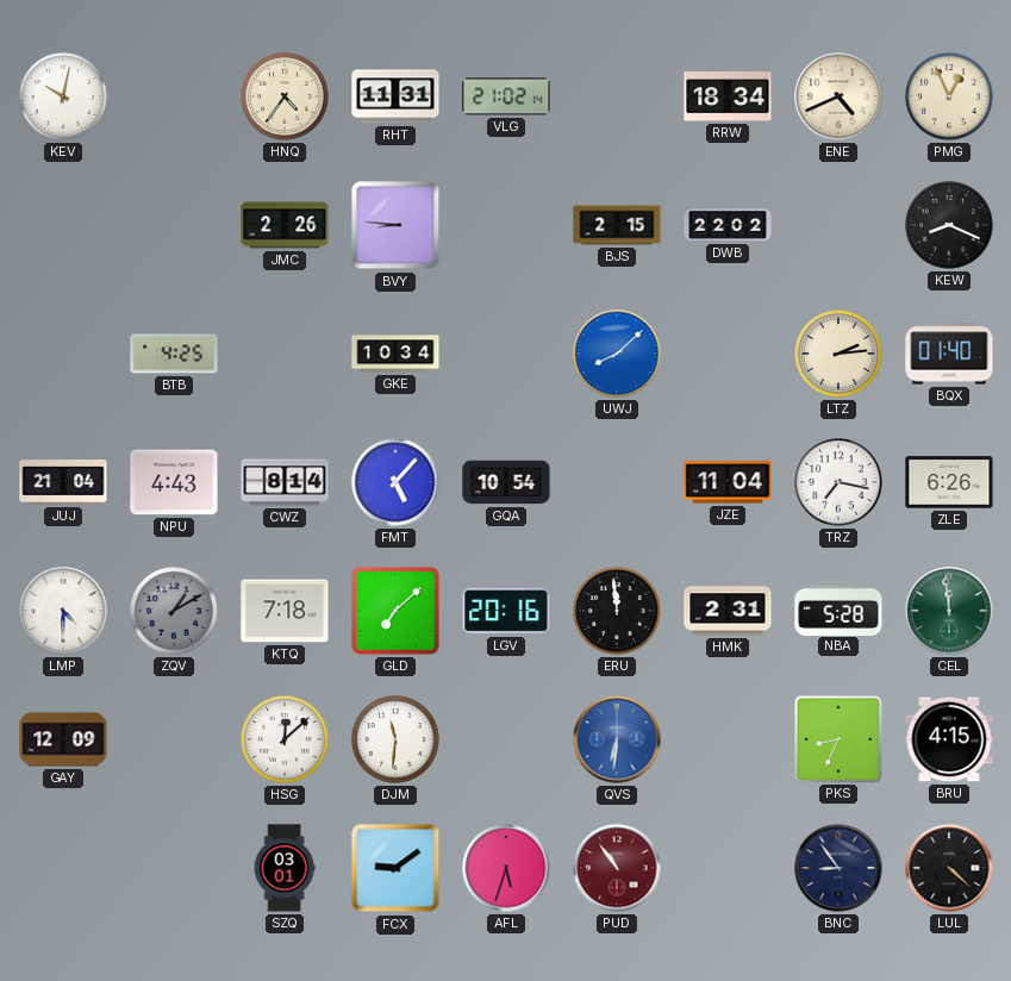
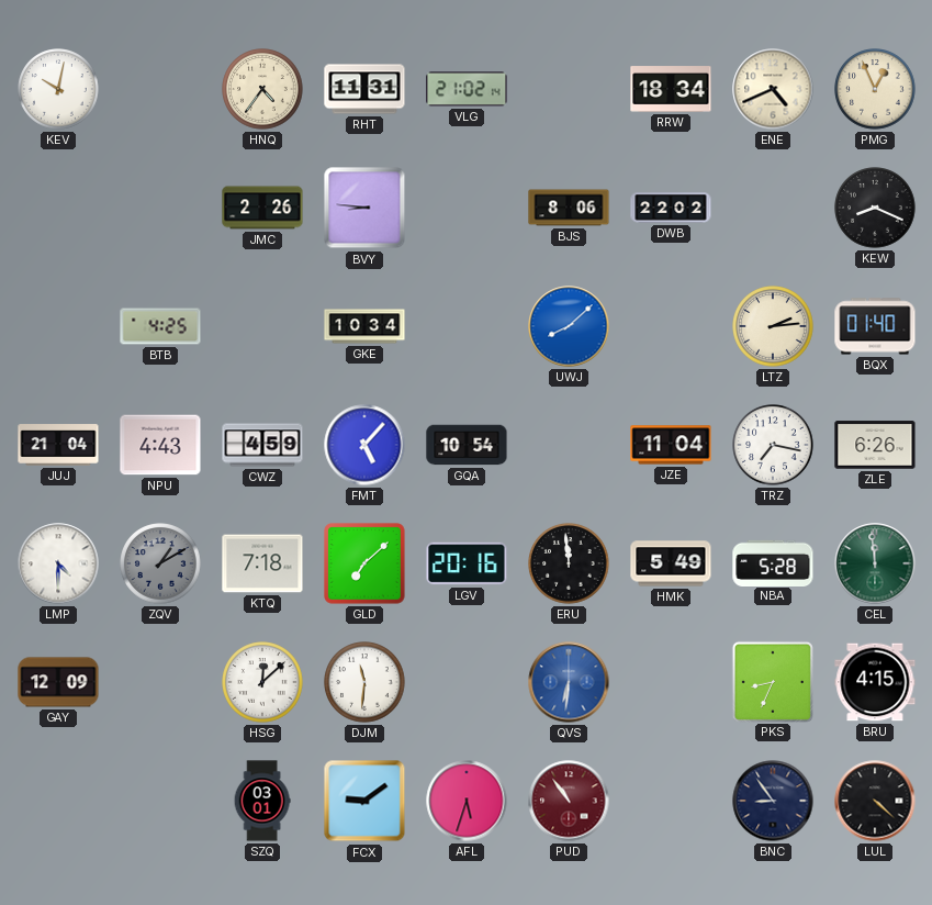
BJS: 2:15 -> 8:06 (569, 208)
CWZ: 8:14 -> 4:59 (262, 445)
HMK: 2:31 -> 5:49 (671, 563)
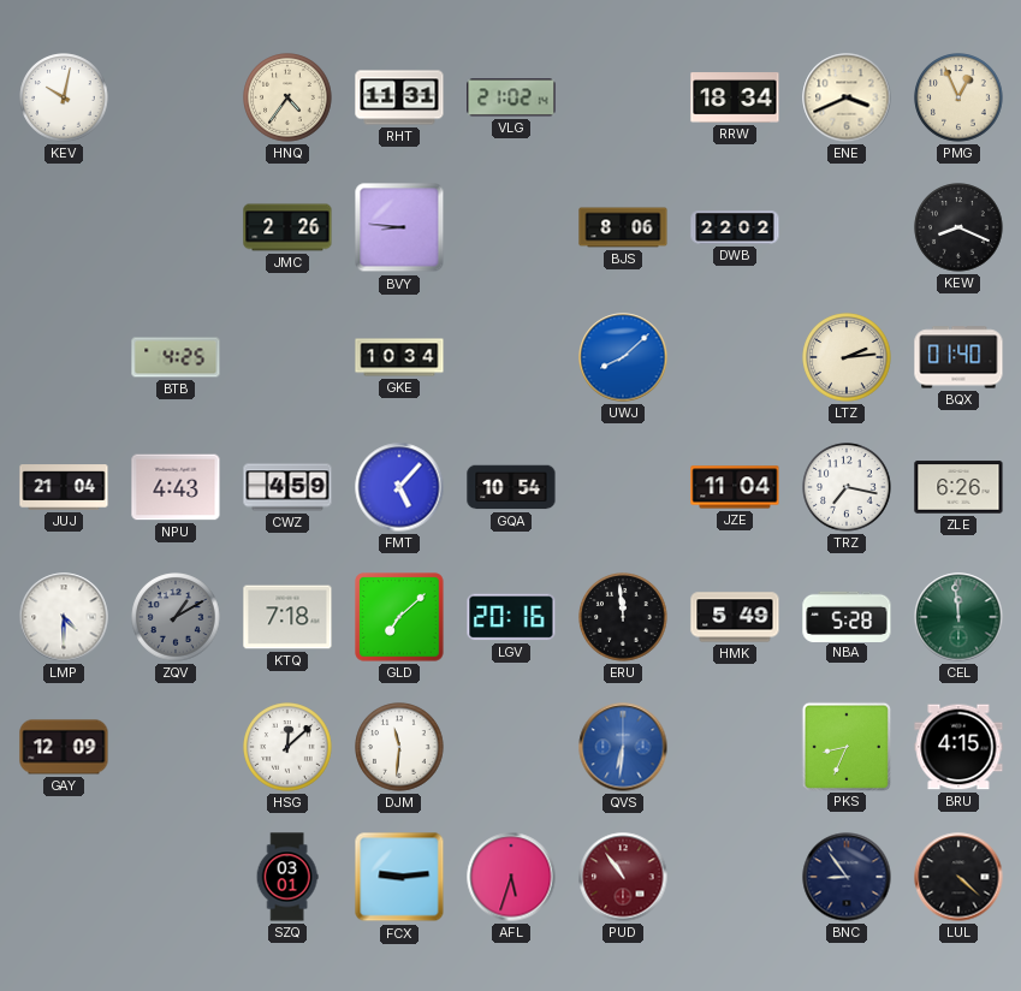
ENE: 4:41 -> 3:41 (847, 97)
FCX: 9:09 -> 9:14 (399, 877)
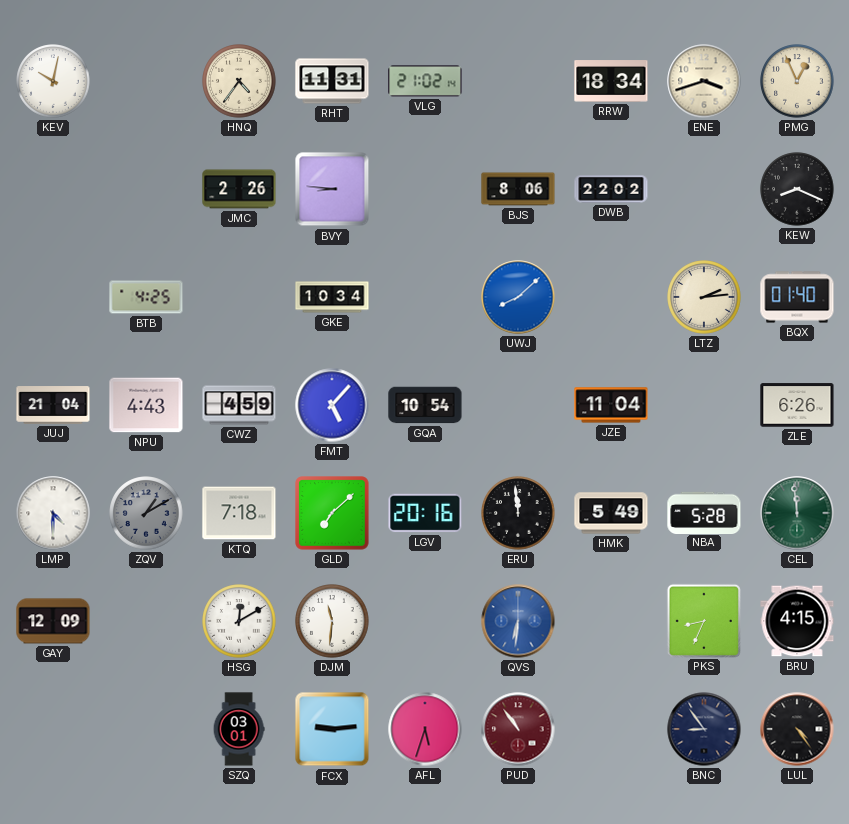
ENE: 3:41 -> 3:42 (704, 81)
TRZ: 7:17 -> none (847, 487)
HSG: 12:08 -> 12:10 (239, 621)
LUL: 4:22 -> 4:24 (797, 729)
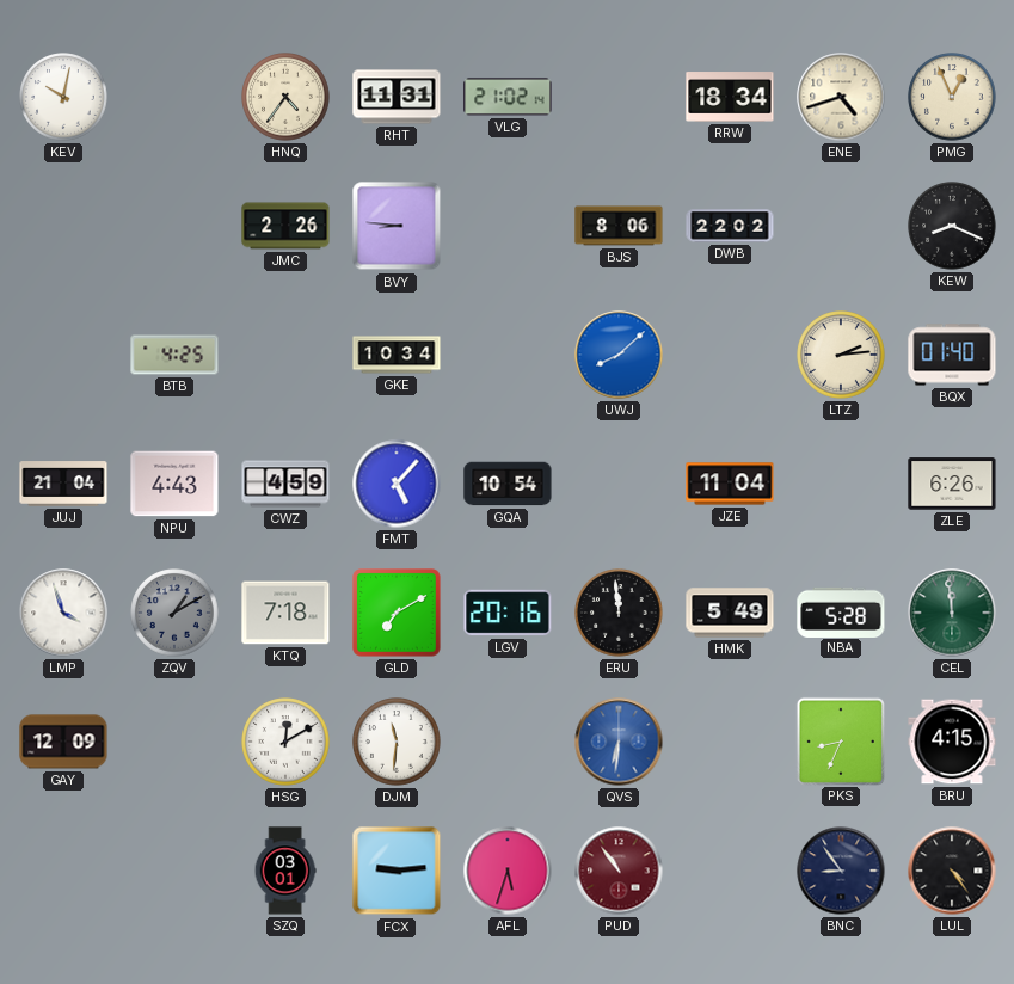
ENE: 3:42 -> 4:42 (841, 97)
LMP: 4:30 -> 3:57 (63, 613)
GLD: 7:08 -> 7:10 (397, 613)
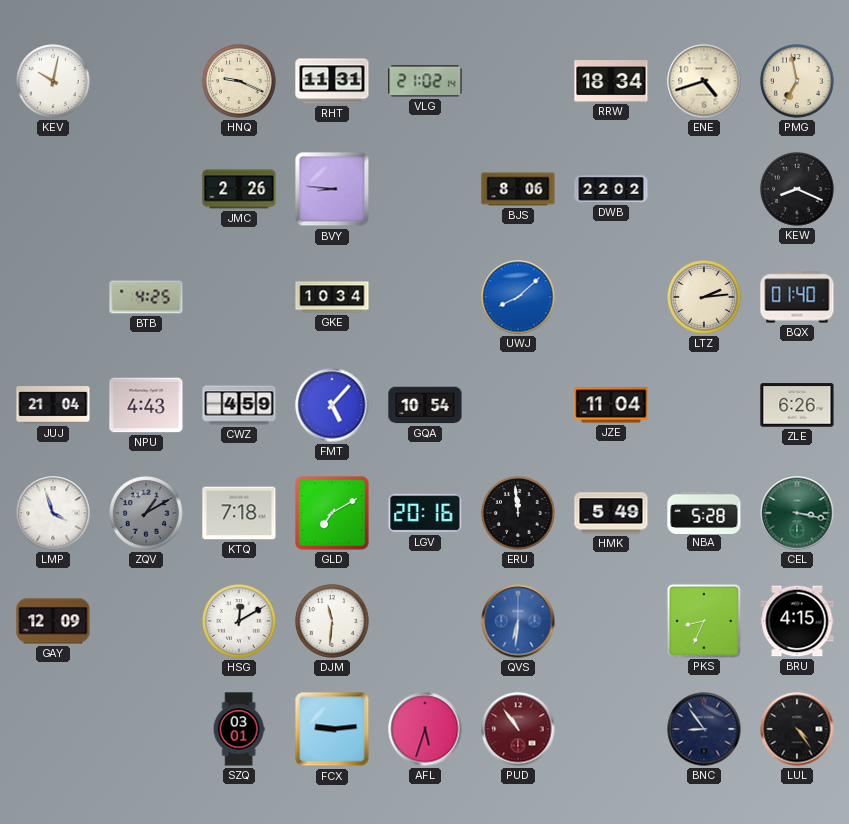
HNQ: 4:36 -> 9:19 (239, 81)
PMG: 12:56 -> 6:58 (797, 81)
CEL: 11:59 -> 3:17 (797, 513)
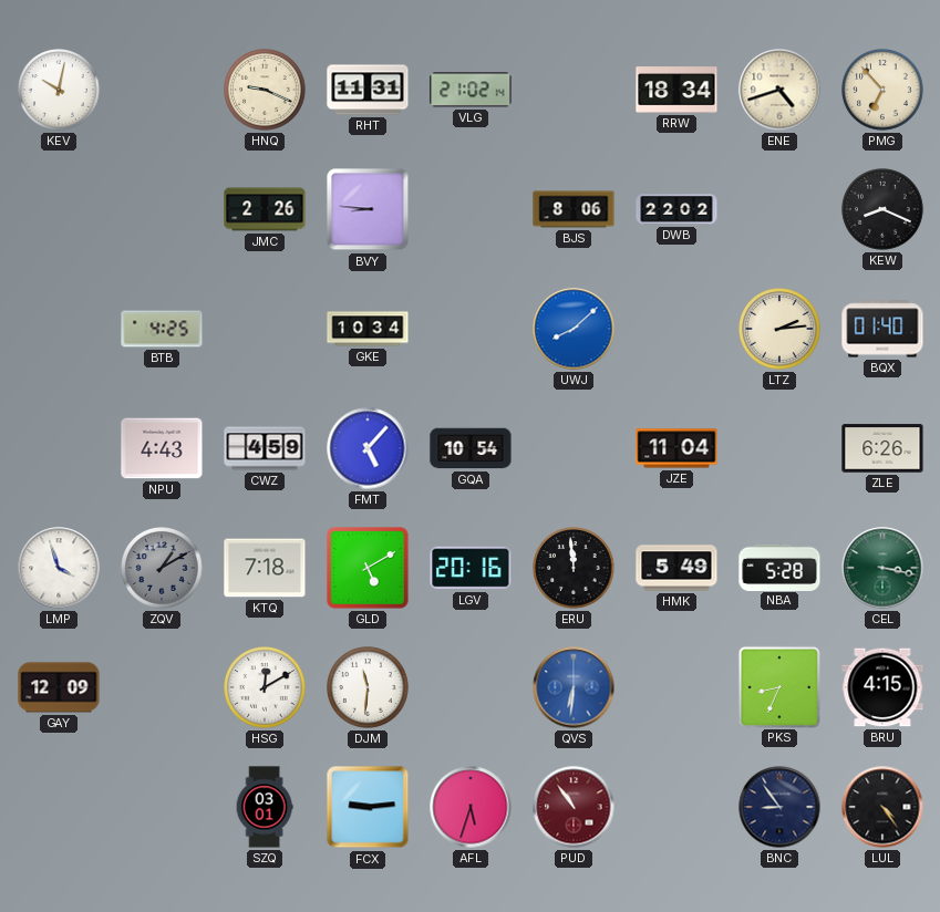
PMG: 6:58 -> 6:53 (882, 90)
JUJ: 21:04 -> none (53, 405)
GLD: 7:10 -> 5:10 (368, 568)
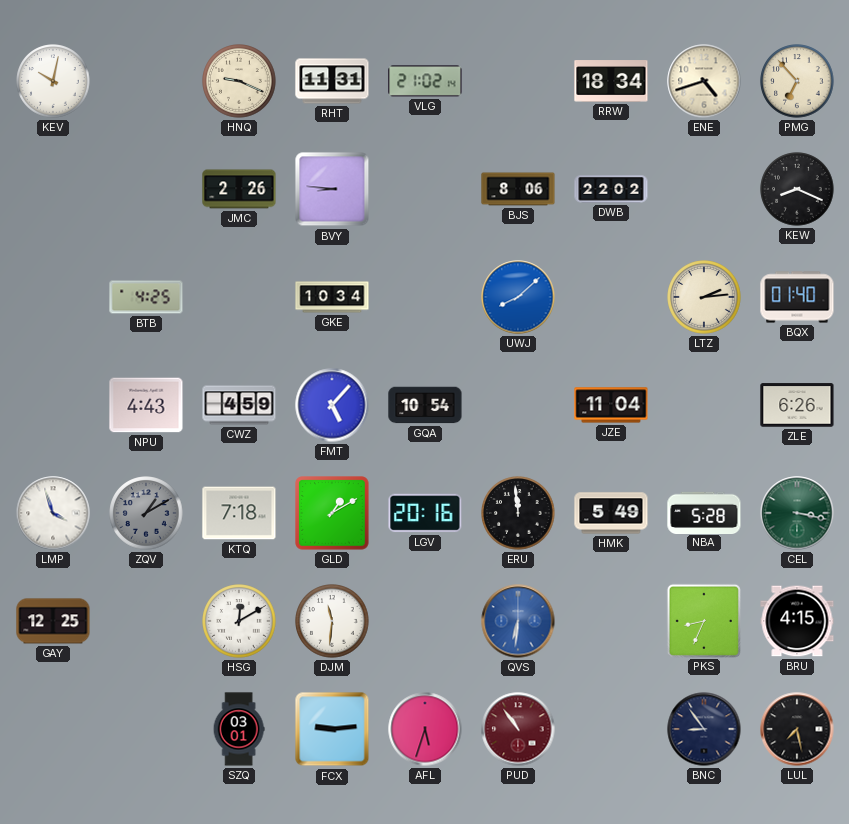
GLD: 5:10 -> 1:10 (332, 513)
GAY: 12:09 -> 12:25 (53, 621)
LUL: 4:24 -> 7:28 (797, 729)
